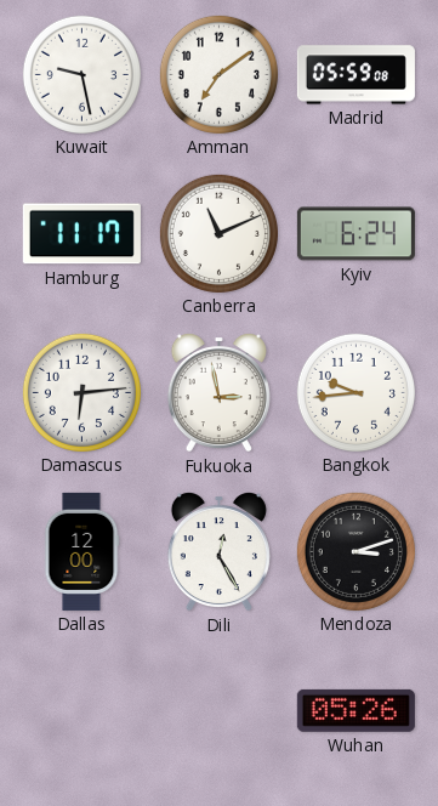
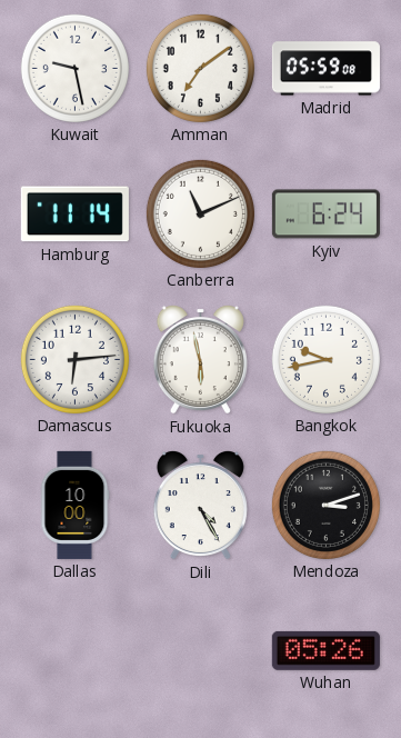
Hamburg: 11:17 -> 11:14 (74, 215)
Fukuoka: 2:58 -> 5:58 (200, 359)
Bangkok: 9:44 -> 9:43 (325, 359)
Dallas: 12:00 -> 10:00 (74, 505)
Dili: 12:25 -> 4:25 (200, 505)
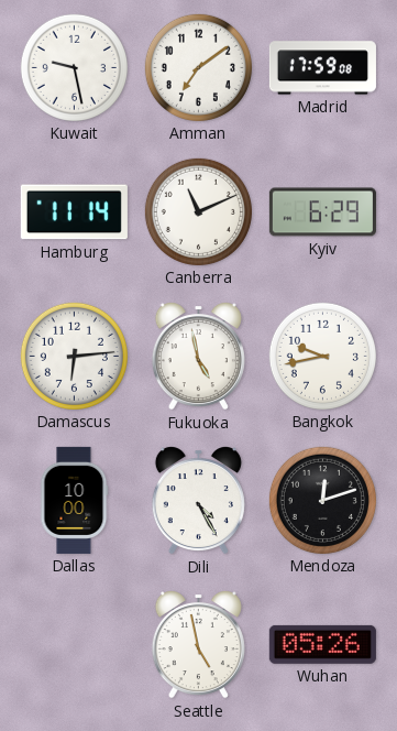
Madrid: 05:59 -> 17:59 (322, 68)
Kyiv: 6:24 -> 6:29 (322, 212)
Fukuoka: 5:58 -> 4:58 (198, 356)
Mendoza: 3:12 -> 12:12 (322, 500)
Seattle: none -> 4:58 (198, 644)
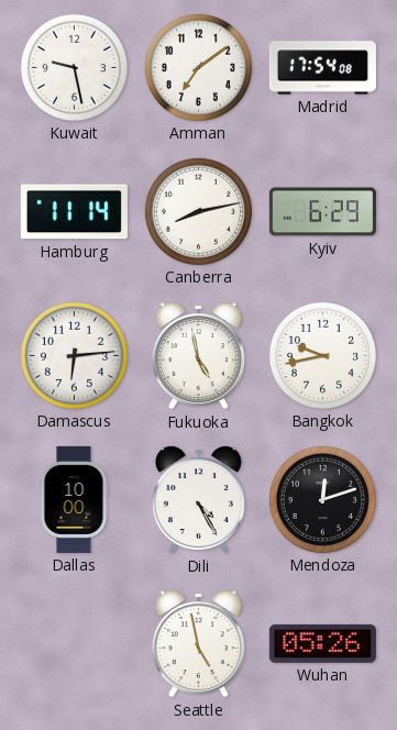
Madrid: 17:59 -> 17:54 (322, 68)
Canberra: 11:11 -> 8:13 (198, 211)
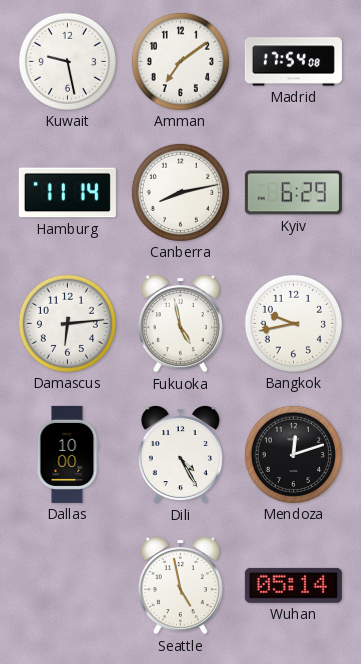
Wuhan: 05:26 -> 05:14 (293, 585)
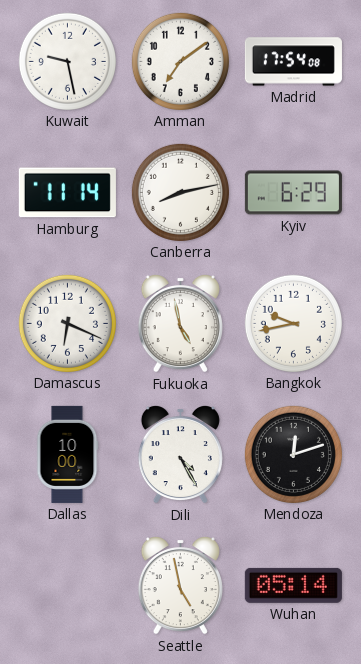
Damascus: 6:14 -> 6:19 (67, 323)
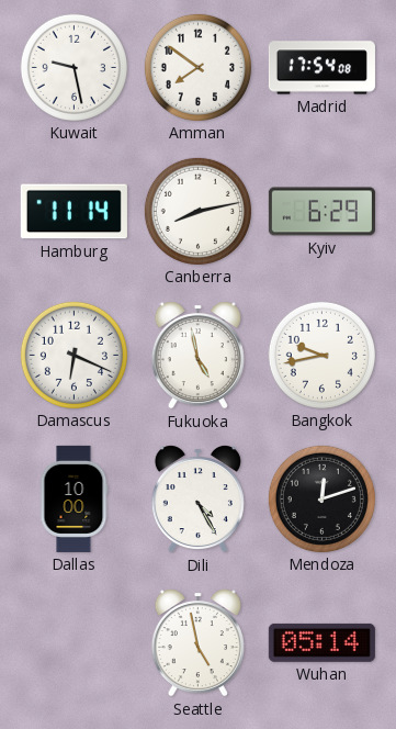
Amman: 7:09 -> 7:51 (197, 67)
